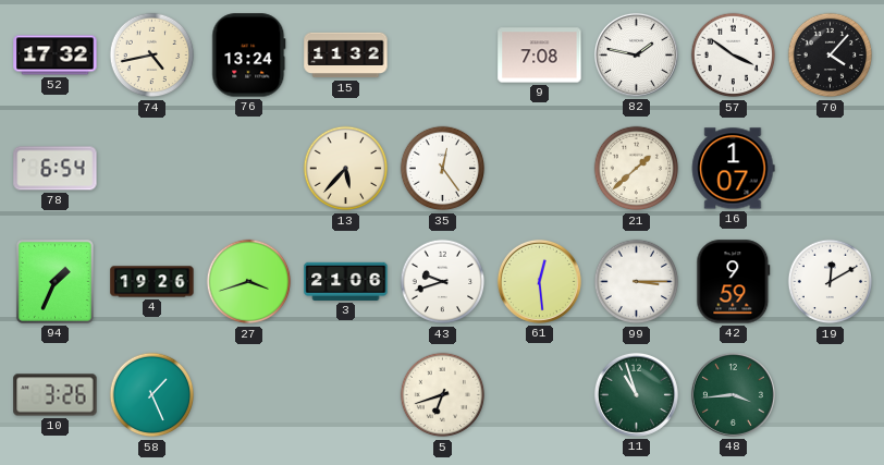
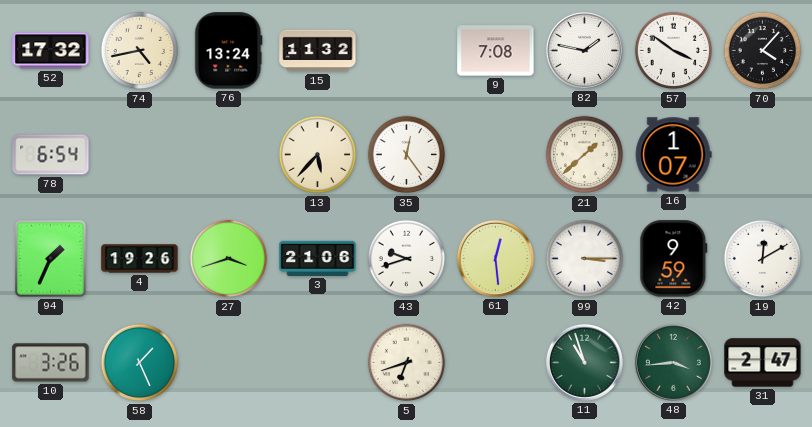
31: none -> 2:47 (763, 363)
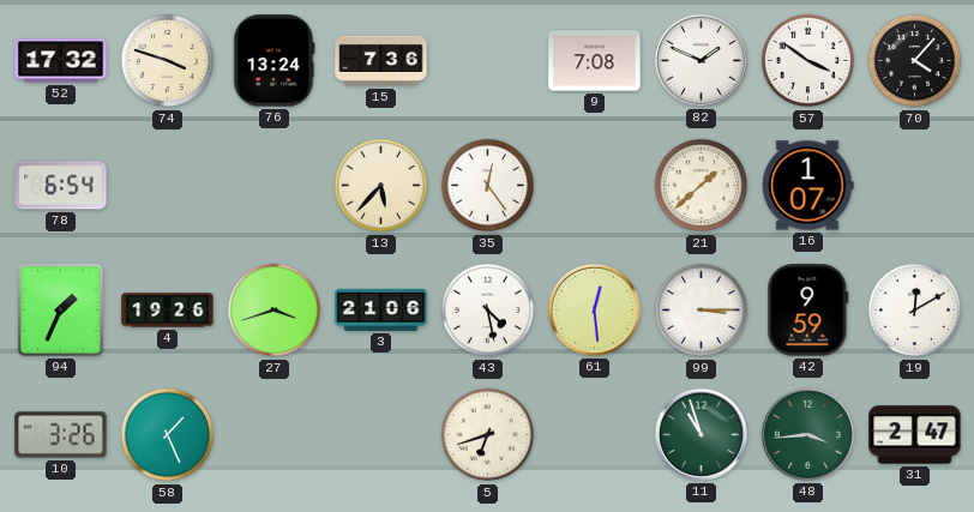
74: 4:43 -> 3:48 (168, 61)
15: 11:32 -> 7:36 (381, 61)
82: 1:47 -> 1:49 (701, 60)
43: 9:42 -> 4:28 (488, 311)
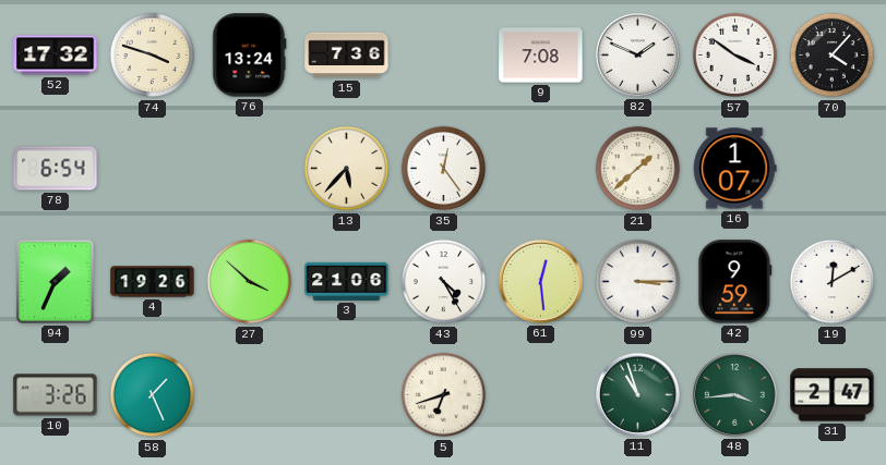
27: 3:42 -> 3:52 (250, 282)
43: 4:28 -> 4:25 (444, 282)
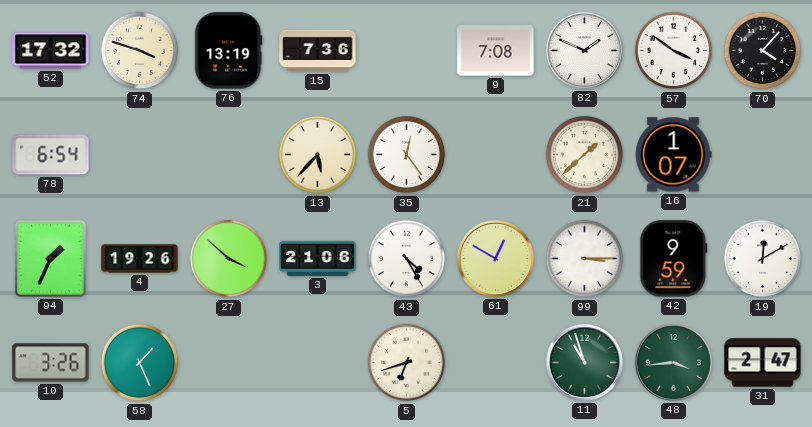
76: 13:24 -> 13:19 (229, 51)
61: 12:29 -> 12:50 (495, 258)
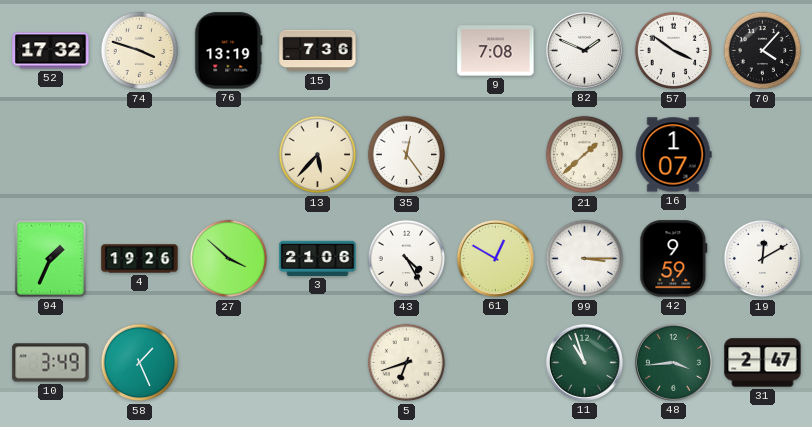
78: 6:54 -> none (51, 155)
10: 3:26 -> 3:49 (51, 363)
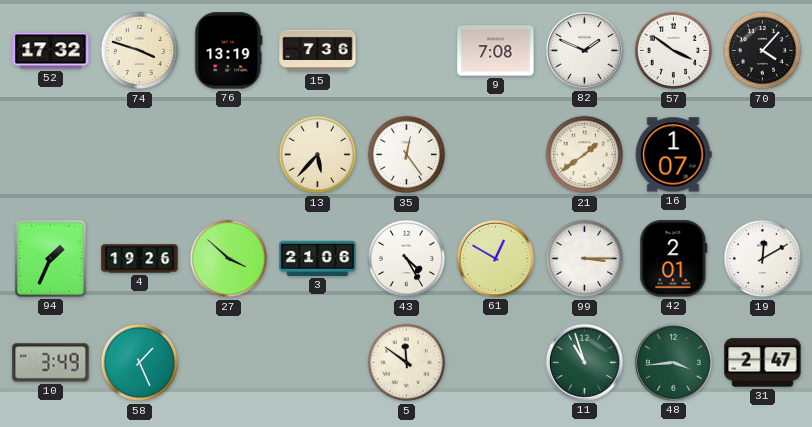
21: 1:38 -> 1:39 (585, 155)
42: 9:59 -> 2:01 (674, 259)
5: 6:42 -> 11:51 (407, 363)
